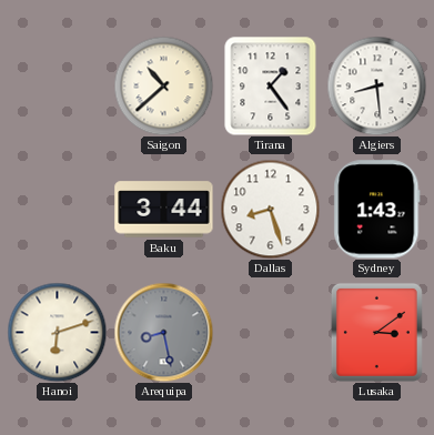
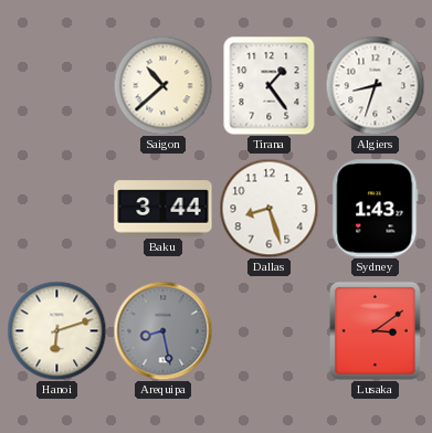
Algiers: 8:29 -> 8:33 (375, 85)
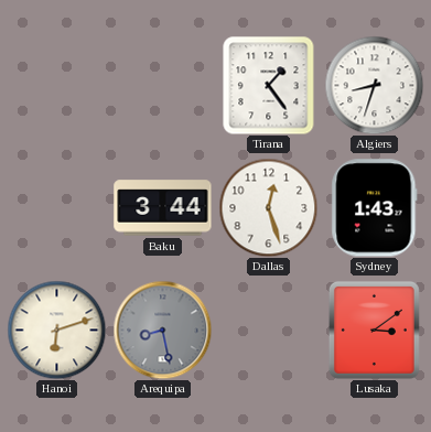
Saigon: 10:38 -> none (162, 85)
Dallas: 8:27 -> 12:27 (268, 207)
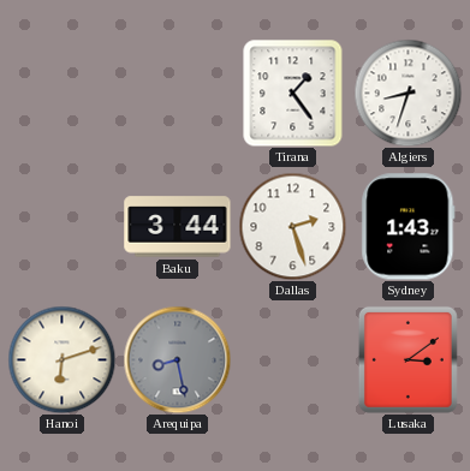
Dallas: 12:27 -> 2:27 (292, 226)
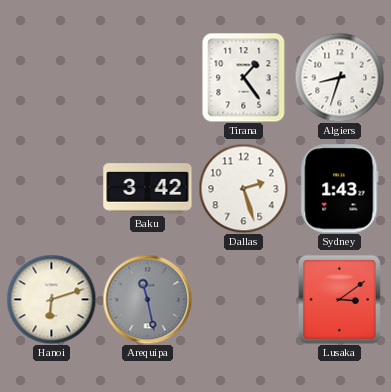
Baku: 3:44 -> 3:42 (148, 189)
Arequipa: 8:28 -> 11:28 (147, 299)
